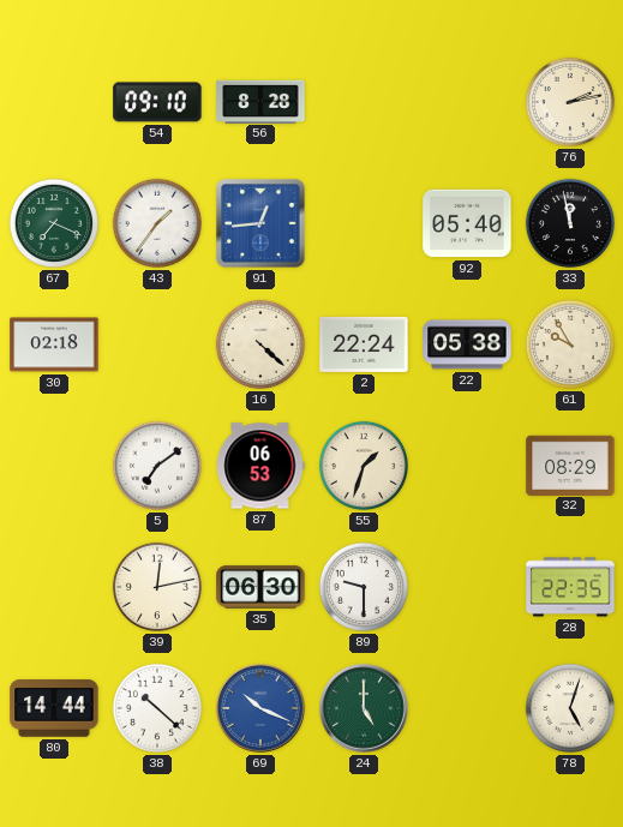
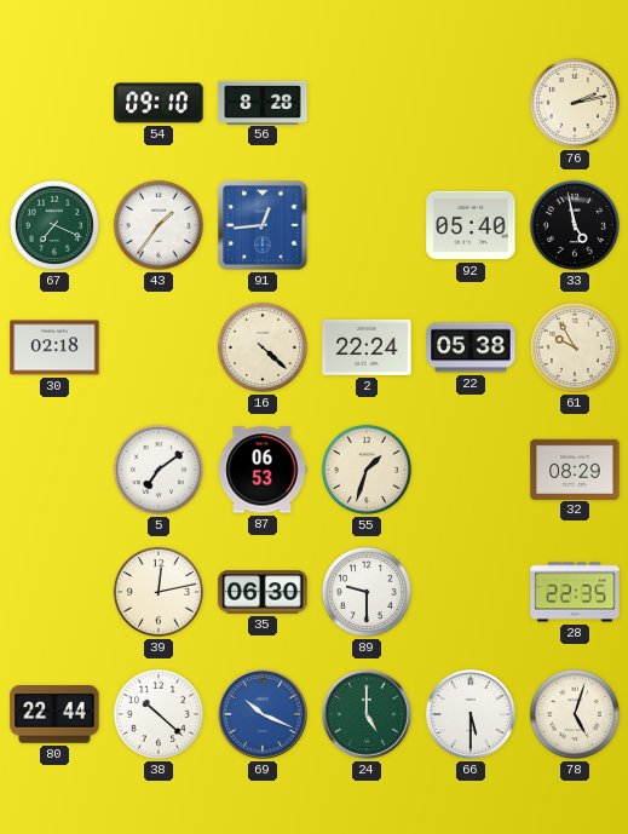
33: 11:58 -> 4:58 (575, 225)
80: 14:44 -> 22:44 (54, 714)
66: none -> 5:30 (471, 714)
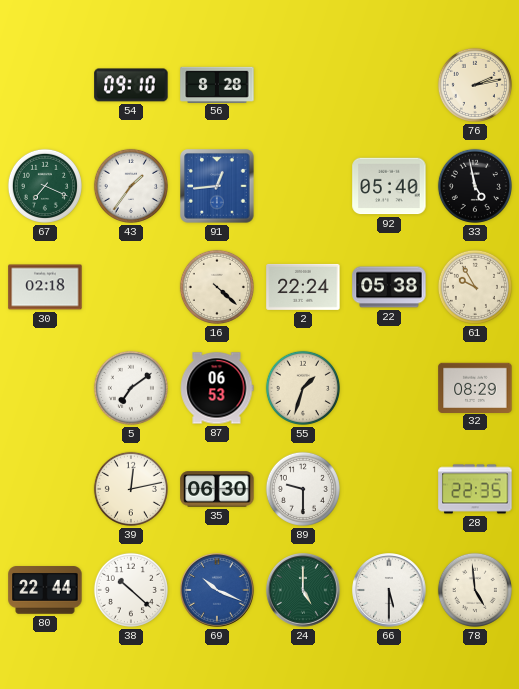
78: 5:03 -> 4:59 (475, 590)
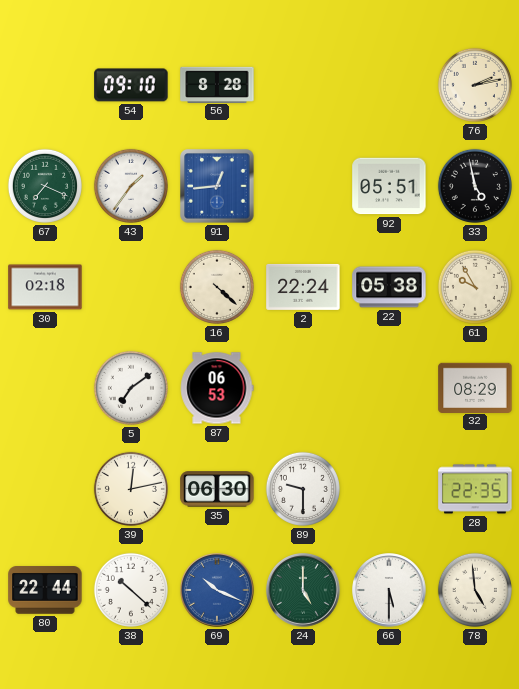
92: 05:40 -> 05:51 (389, 186)
55: 1:33 -> none (303, 388)
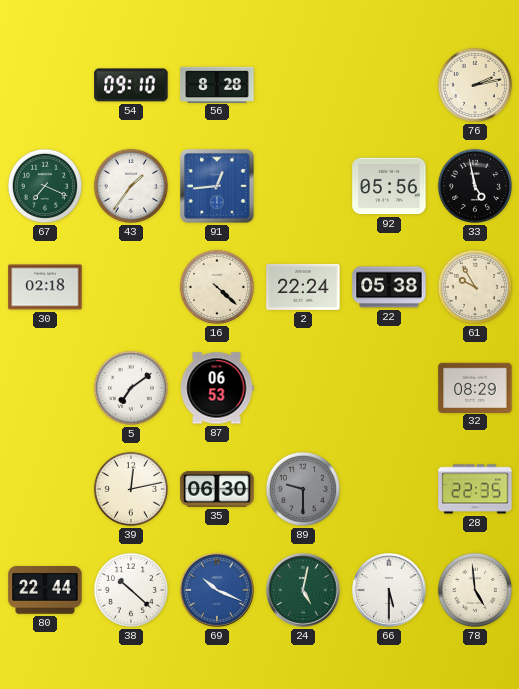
92: 05:51 -> 05:56 (389, 186)
89 dial: white -> grey (303, 489)
24: 5:00 -> 5:02 (303, 590)
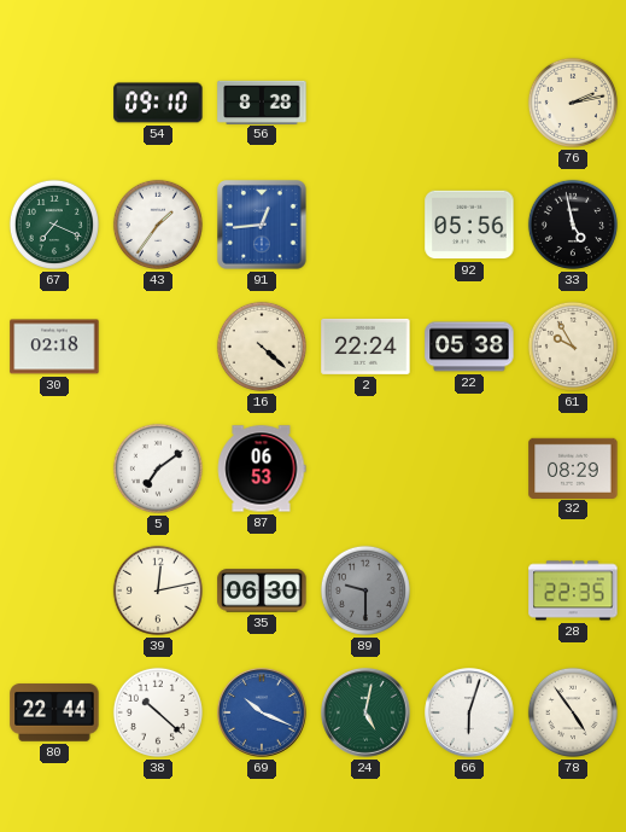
66: 5:30 -> 6:03 (469, 712)
78: 4:59 -> 4:54 (573, 712)
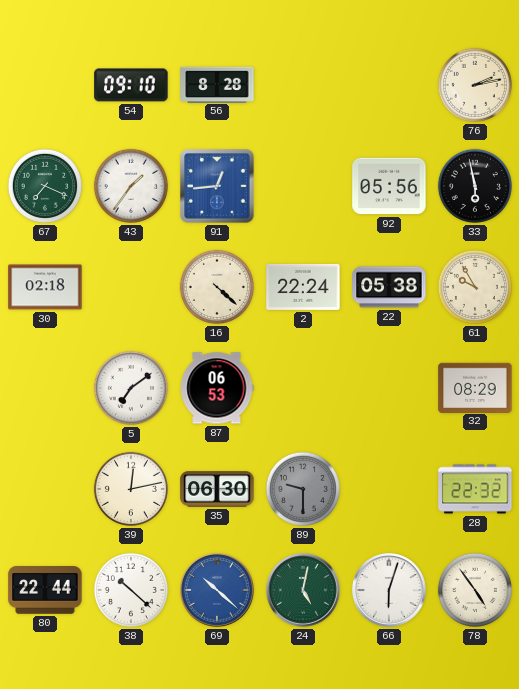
33: 4:58 -> 5:58 (475, 186)
28: 22:35 -> 22:32 (475, 489)
69: 10:19 -> 10:22 (217, 590)
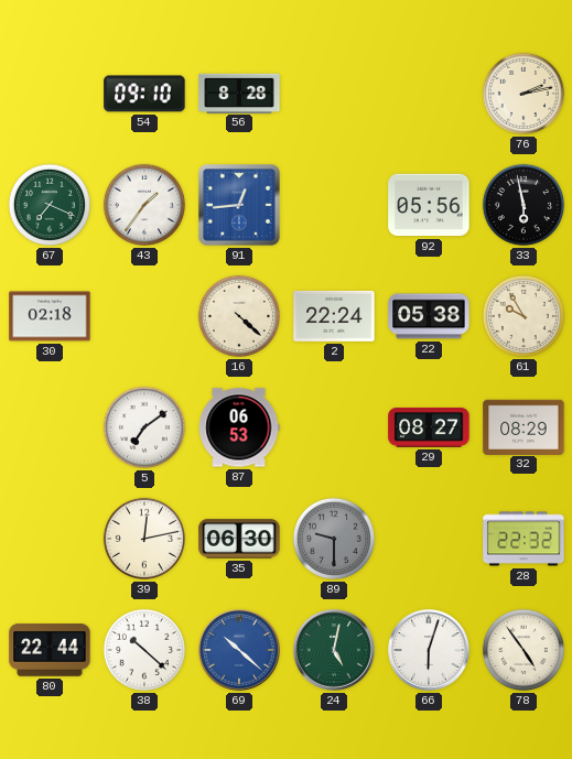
29: none -> 08:27 (429, 429)
